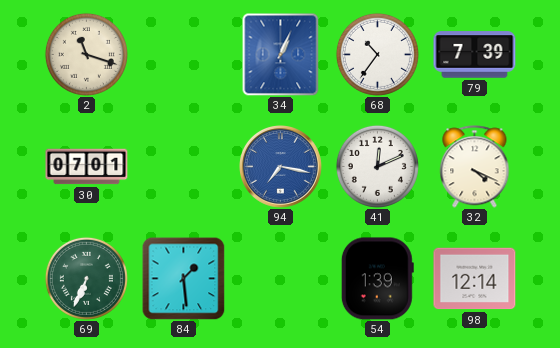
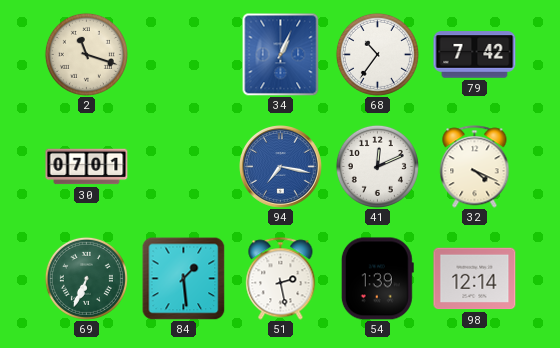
79: 7:39 -> 7:42 (475, 55)
51: none -> 2:28 (281, 279)
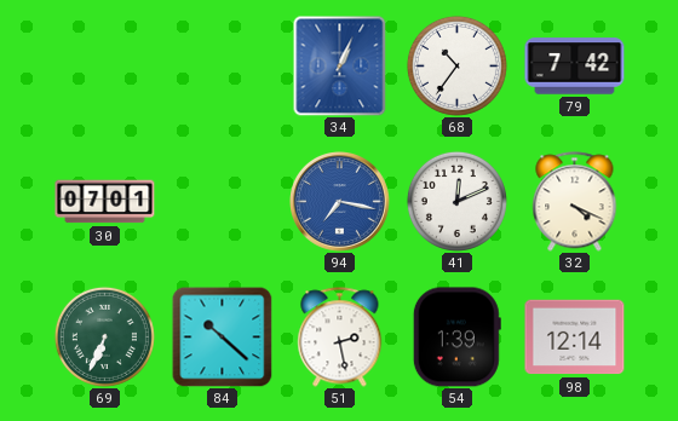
2: 11:18 -> none (86, 54)
84: 1:29 -> 10:22 (222, 336)
